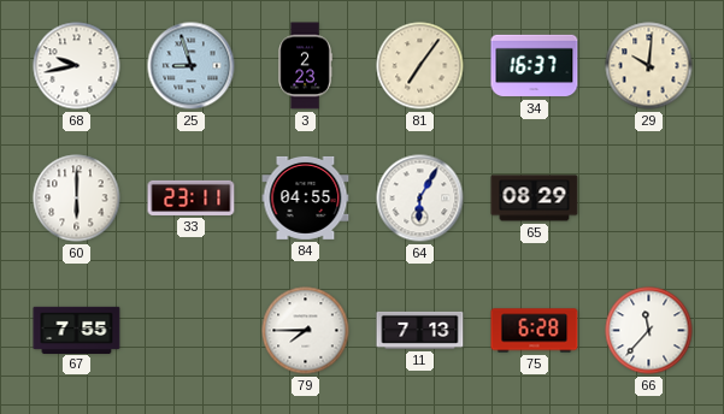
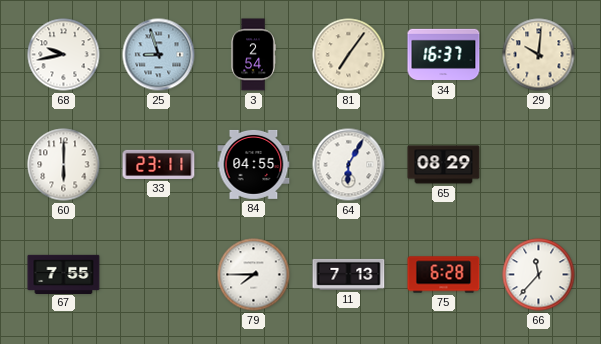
3: 2:23 -> 2:54 (253, 55)
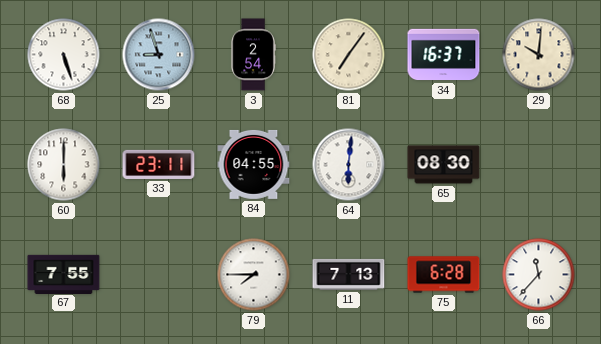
68: 9:43 -> 5:27 (64, 55)
64: 6:05 -> 6:01 (349, 165)
65: 08:29 -> 08:30 (444, 165)
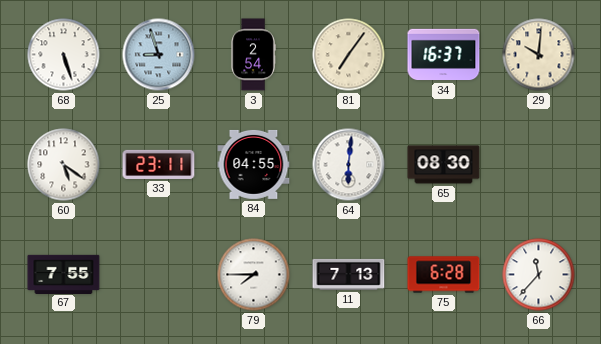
60: 6:00 -> 5:21 (64, 165)
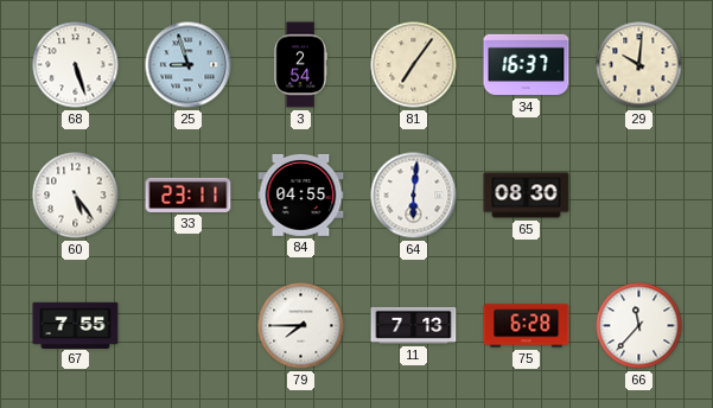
60: 5:21 -> 5:24 (76, 196)
